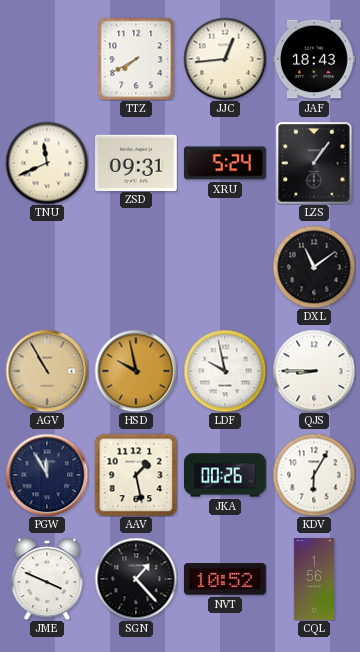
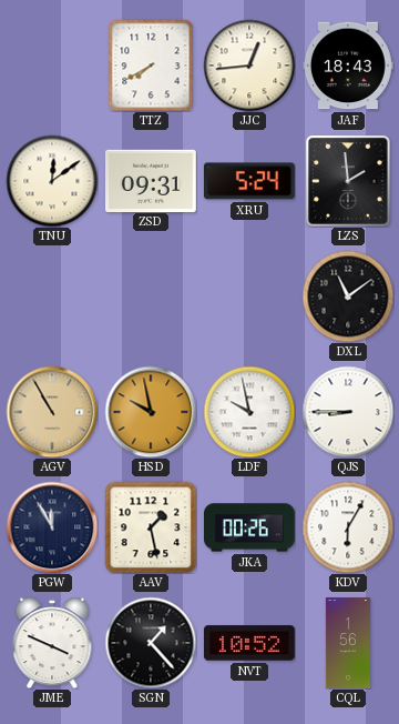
TNU: 11:41 -> 12:09 (52, 181)
LZS: 1:06 -> 1:59 (348, 181)
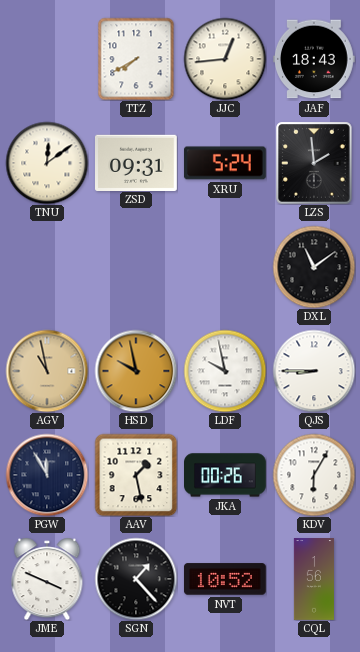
AGV: 10:55 -> 10:58 (47, 371)
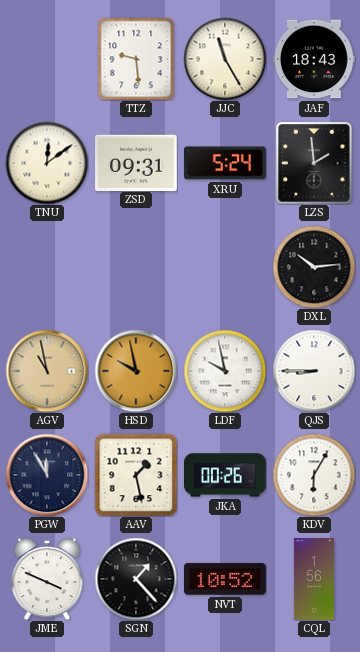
TTZ: 7:40 -> 9:29 (136, 59)
JJC: 12:44 -> 11:25 (225, 59)
DXL: 11:09 -> 10:14 (314, 267)
